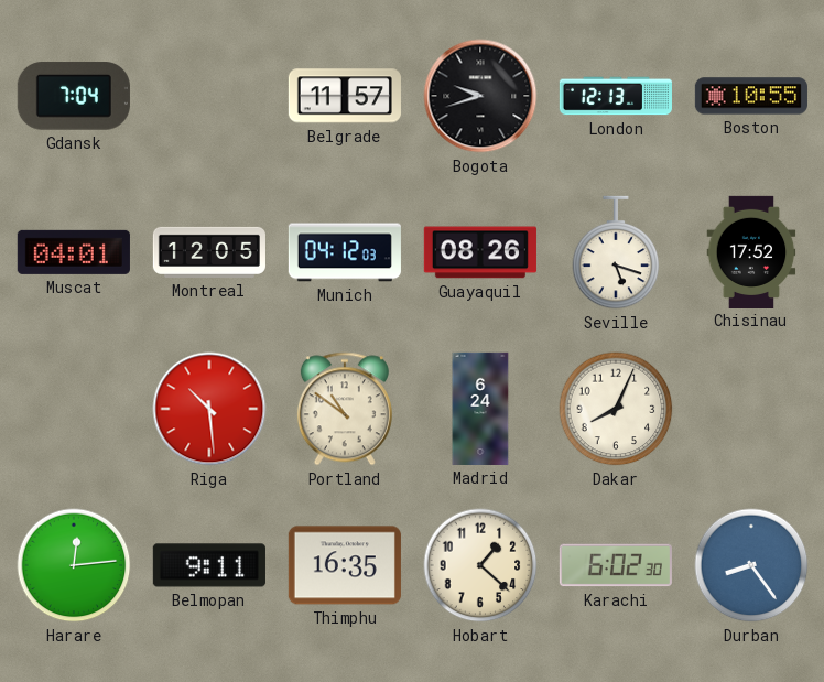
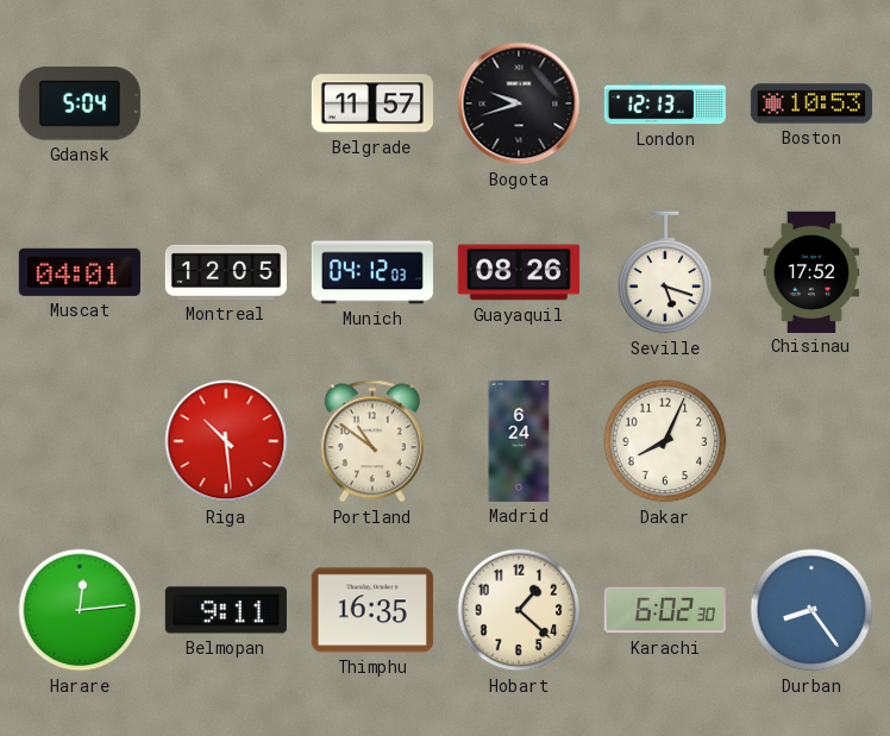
Gdansk: 7:04 -> 5:04 (80, 103)
Boston: 10:55 -> 10:53 (811, 103)
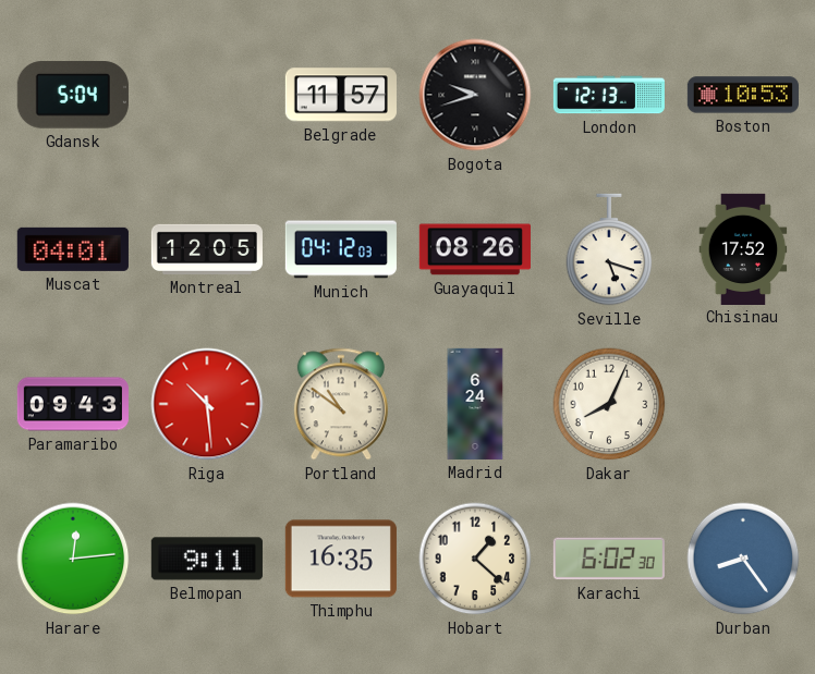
Paramaribo: none -> 09:43 (73, 404)
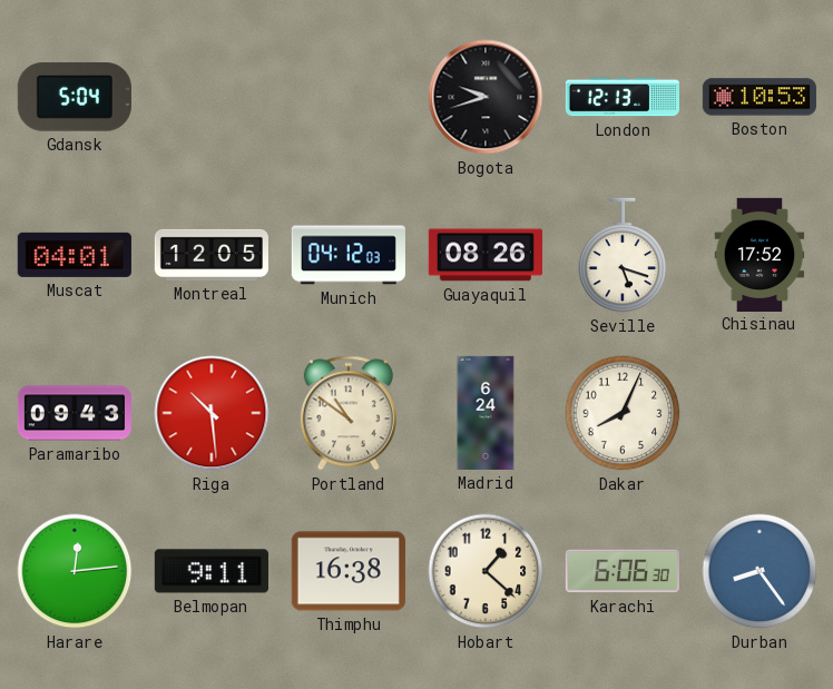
Belgrade: 11:57 -> none (341, 95)
Thimphu: 16:35 -> 16:38 (349, 571)
Karachi: 6:02 -> 6:06 (623, 571)
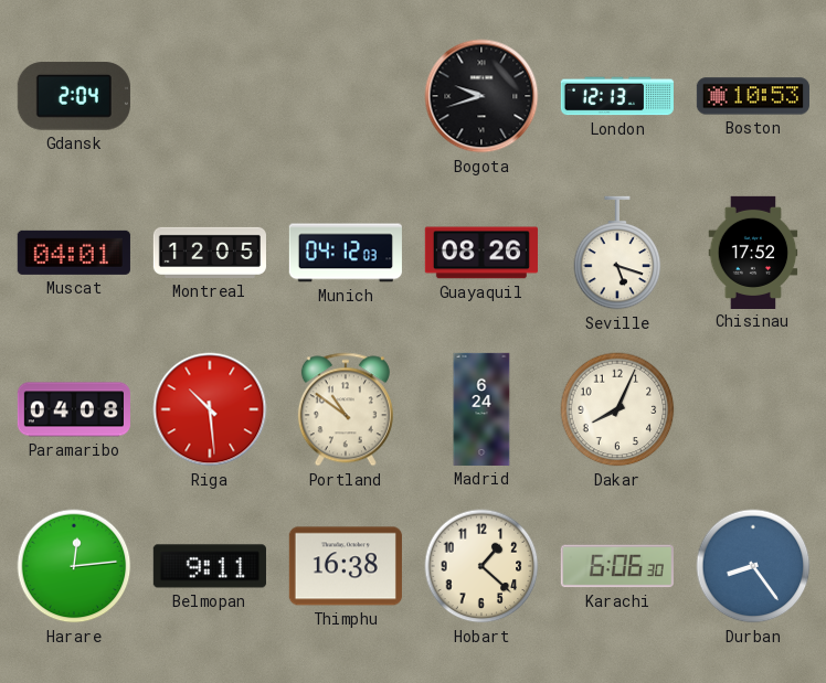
Gdansk: 5:04 -> 2:04 (74, 96)
Paramaribo: 09:43 -> 04:08 (74, 409)
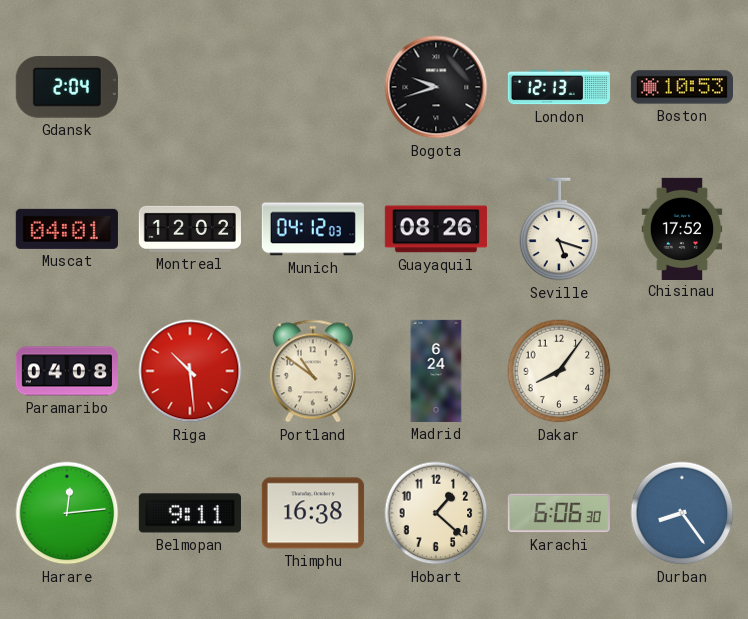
Montreal: 12:05 -> 12:02 (190, 229)
Dakar: 8:04 -> 8:06 (559, 371)
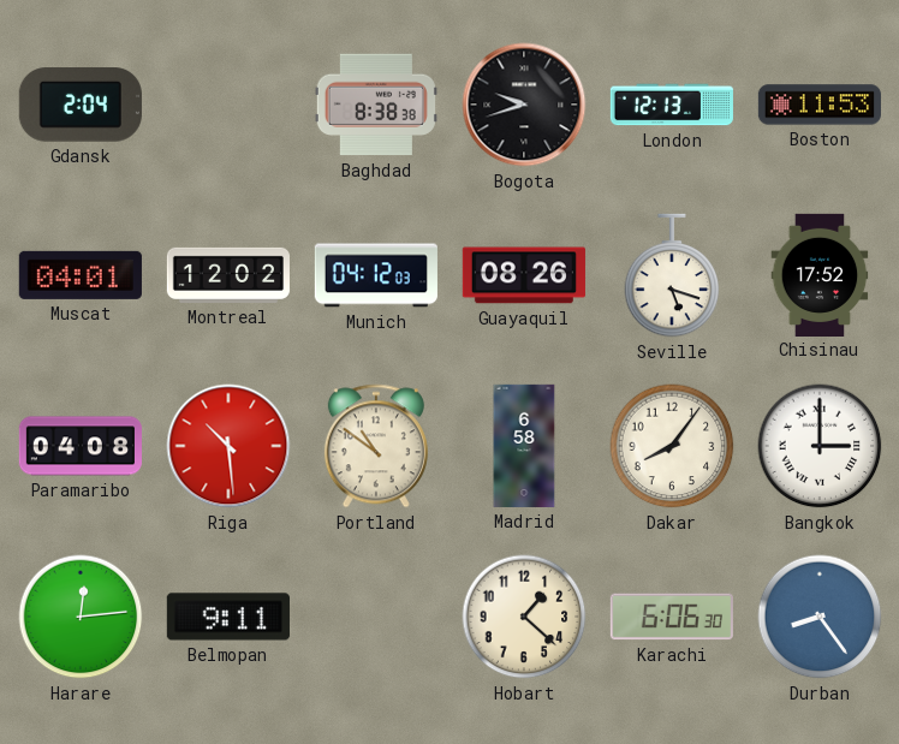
Baghdad: none -> 8:38 (376, 105)
Boston: 10:53 -> 11:53 (820, 105)
Madrid: 6:24 -> 6:58 (524, 446)
Bangkok: none -> 3:00 (820, 446)
Thimphu: 16:38 -> none (313, 513)
